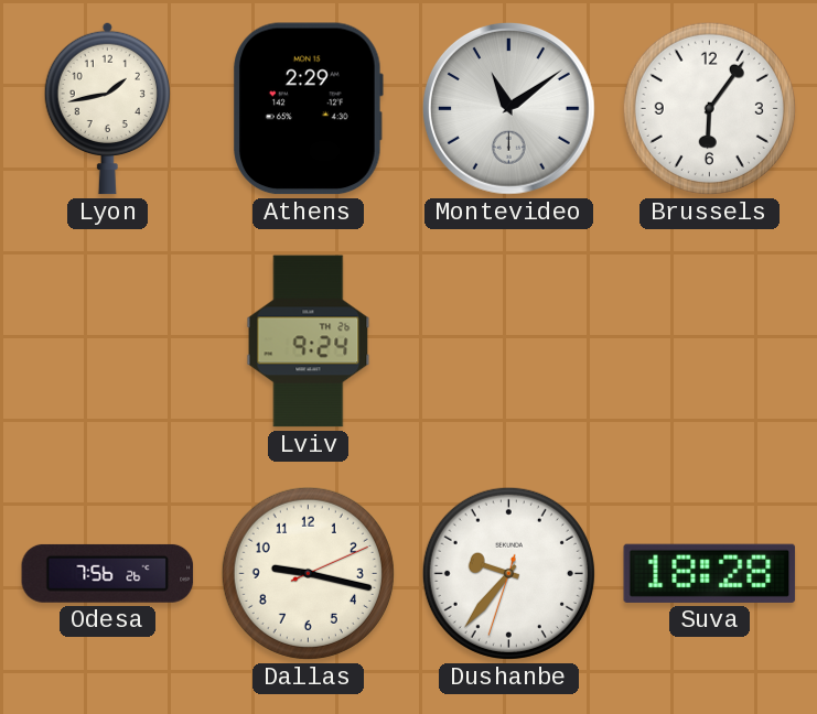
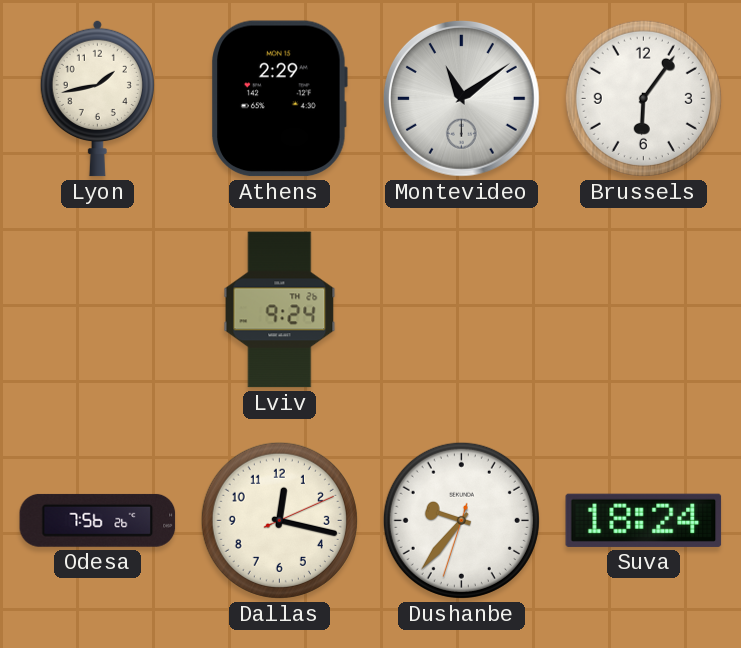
Dallas: 9:17 -> 12:17 (279, 520)
Suva: 18:28 -> 18:24 (644, 520)
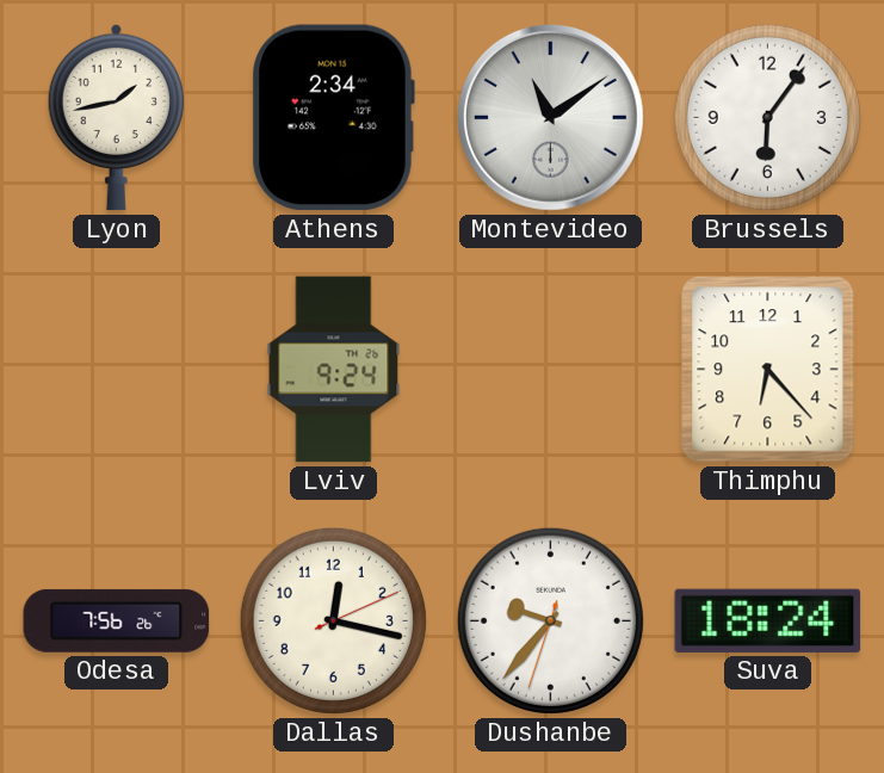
Athens: 2:29 -> 2:34 (333, 118)
Thimphu: none -> 6:23 (768, 370)
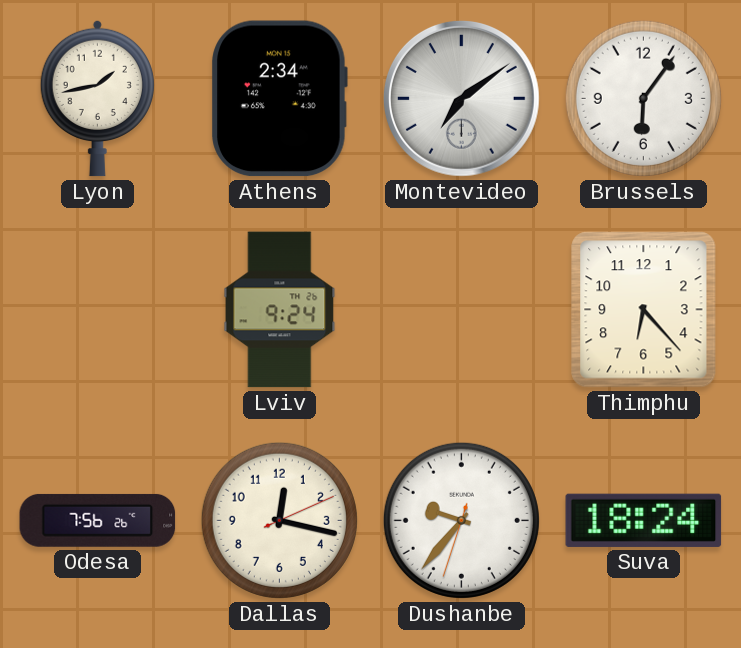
Montevideo: 11:09 -> 7:09 (461, 98)
